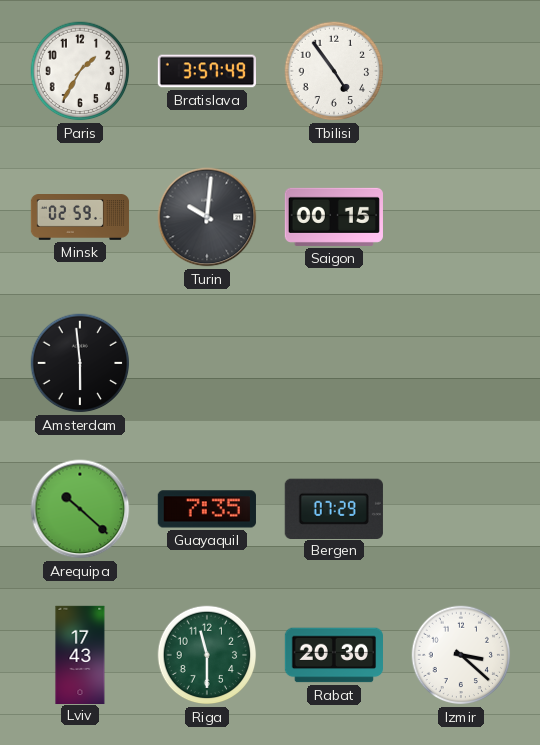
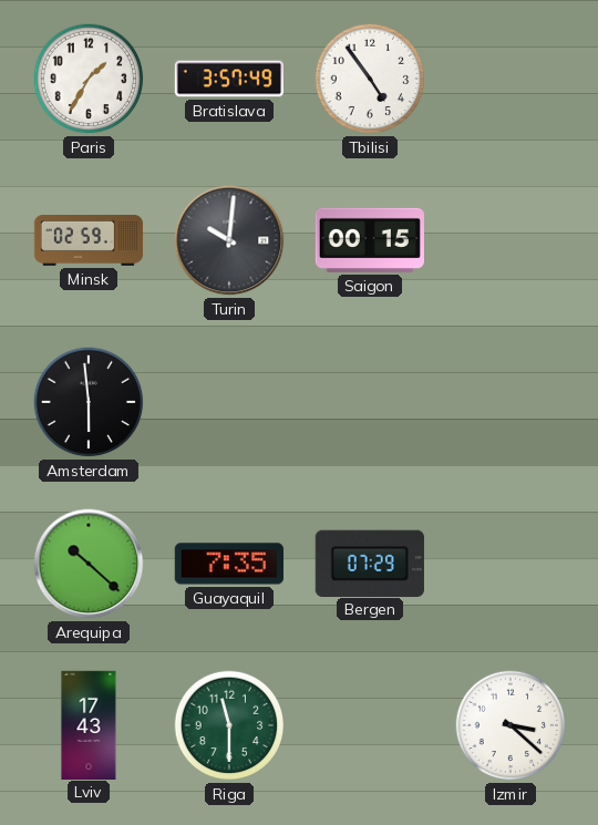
Rabat: 20:30 -> none (333, 655)
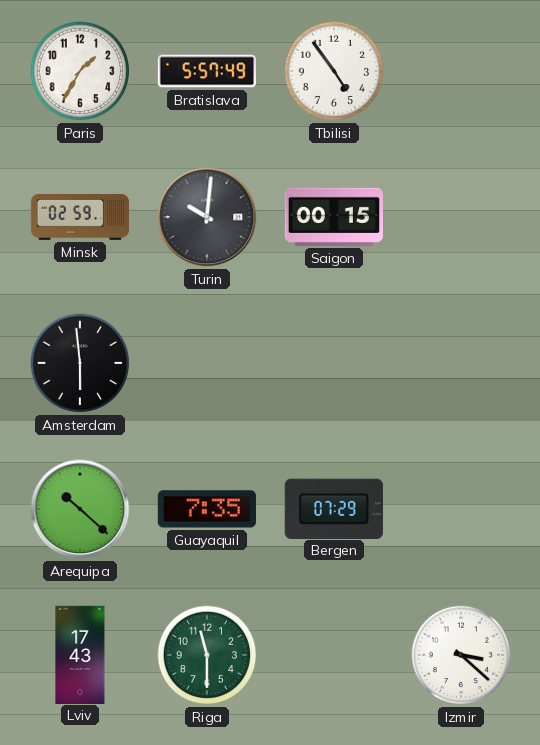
Bratislava: 3:57 -> 5:57 (206, 71)
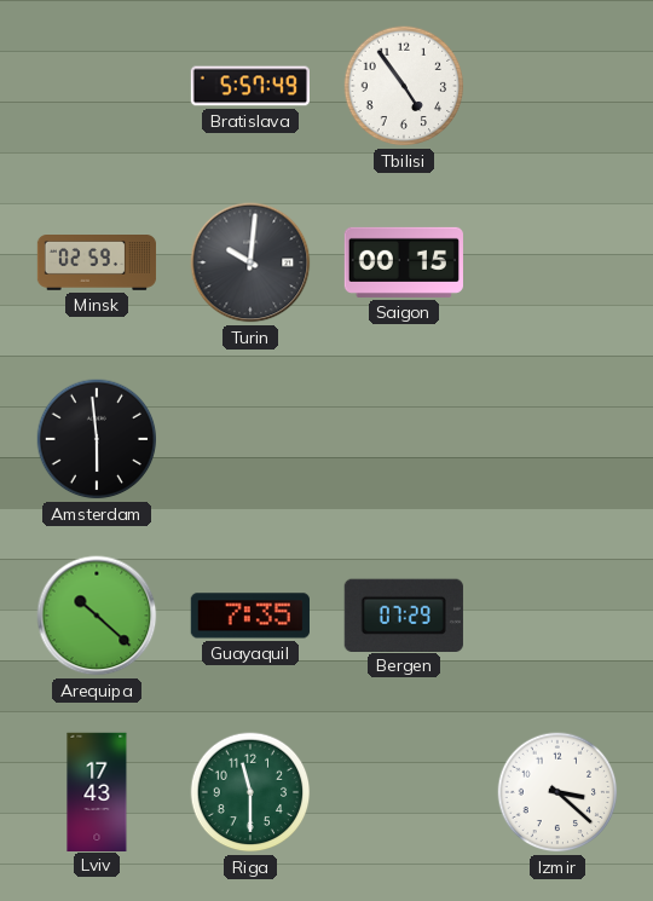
Paris: 1:35 -> none (80, 71)
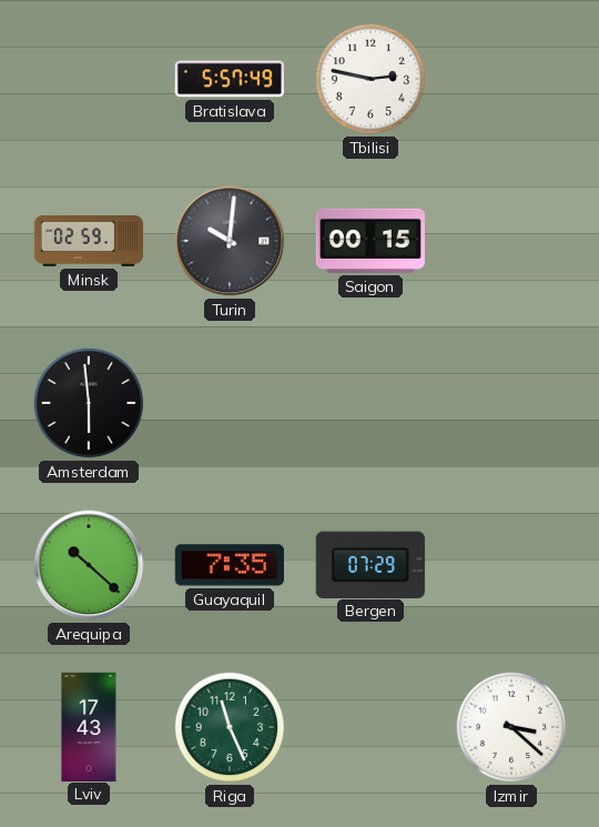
Tbilisi: 4:54 -> 2:47 (370, 79)
Riga: 11:30 -> 11:26 (230, 727)
